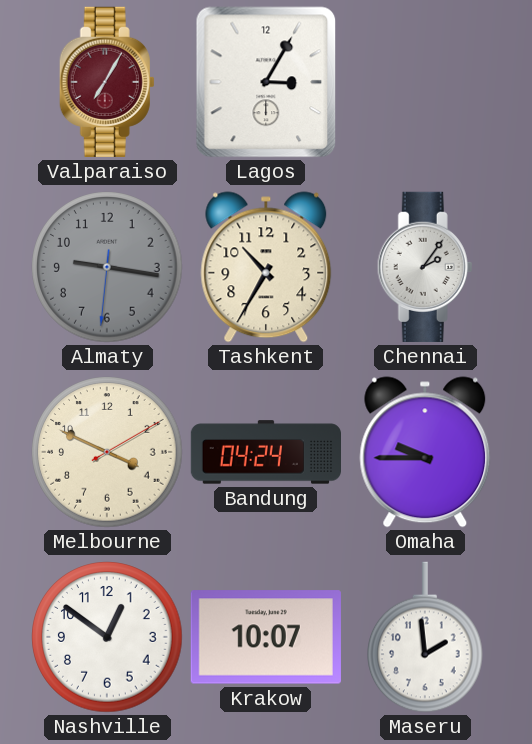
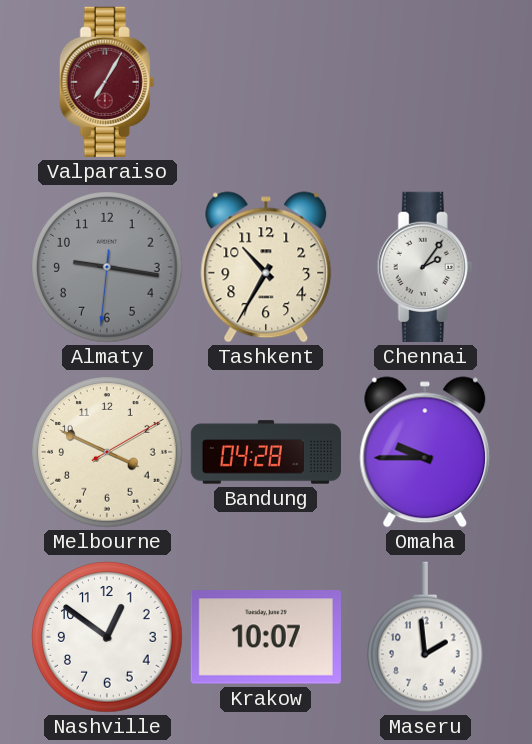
Lagos: 3:05 -> none (266, 82)
Bandung: 04:24 -> 04:28 (265, 452)
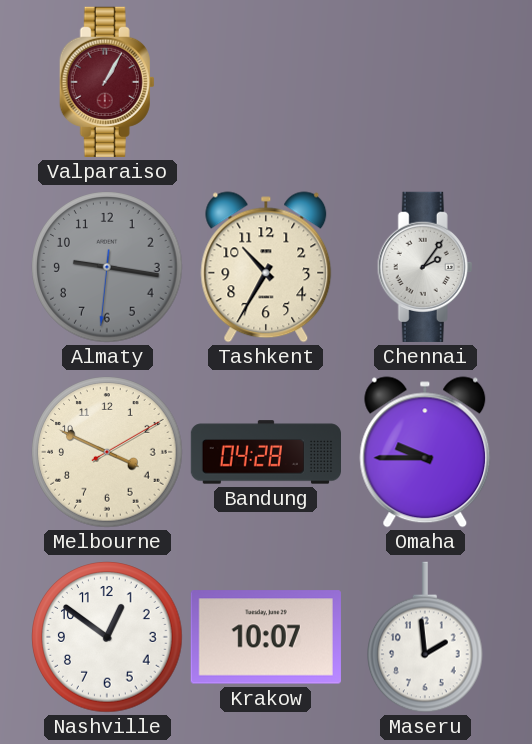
Valparaiso: 7:05 -> 1:05 (107, 82)
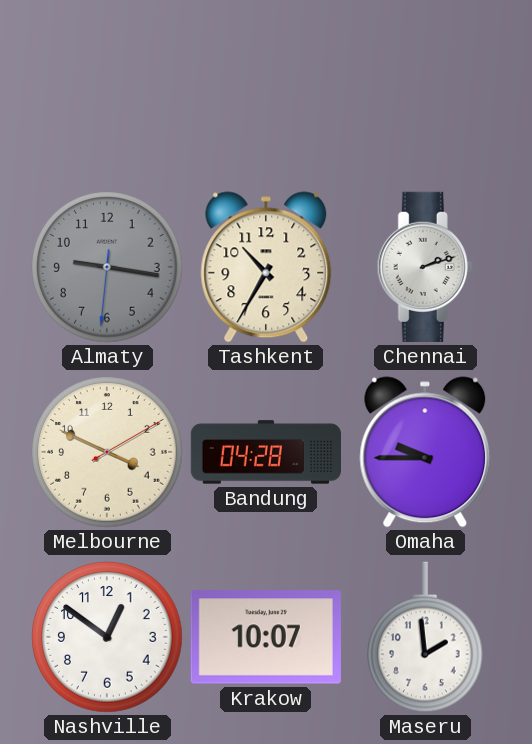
Valparaiso: 1:05 -> none (107, 82)
Chennai: 2:06 -> 2:12 (425, 267)
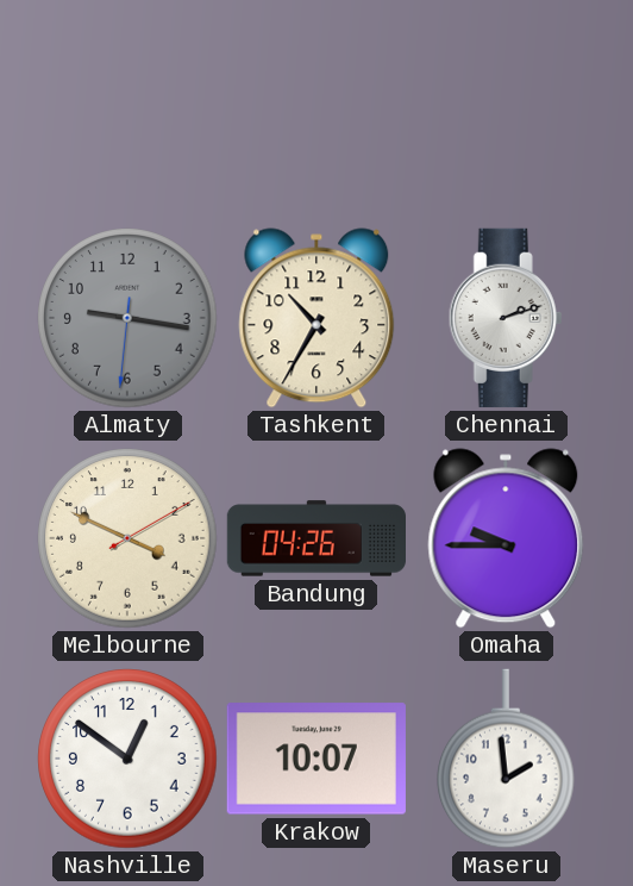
Bandung: 04:28 -> 04:26 (315, 538)
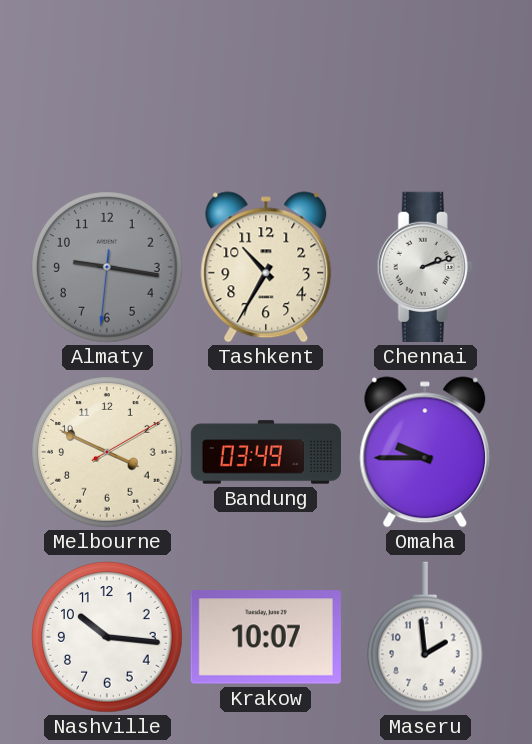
Bandung: 04:26 -> 03:49 (265, 452)
Nashville: 12:51 -> 10:16 (107, 637)
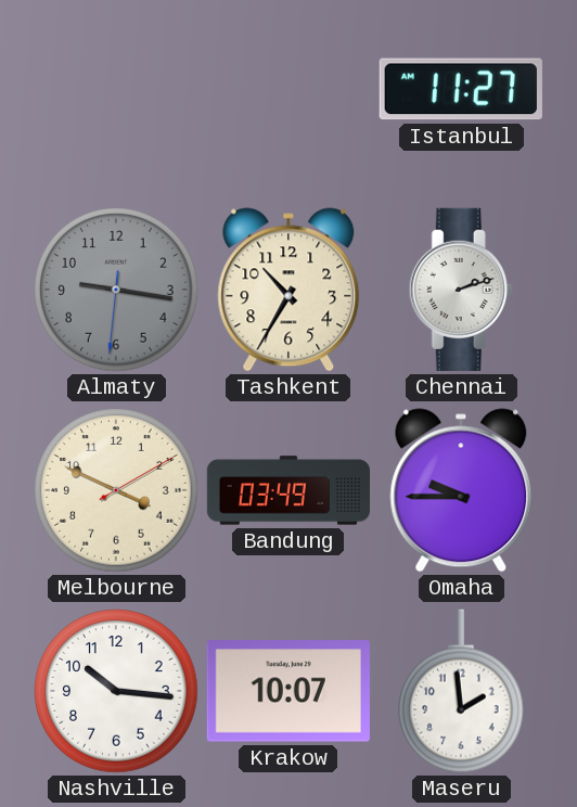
Istanbul: none -> 11:27 (461, 89)
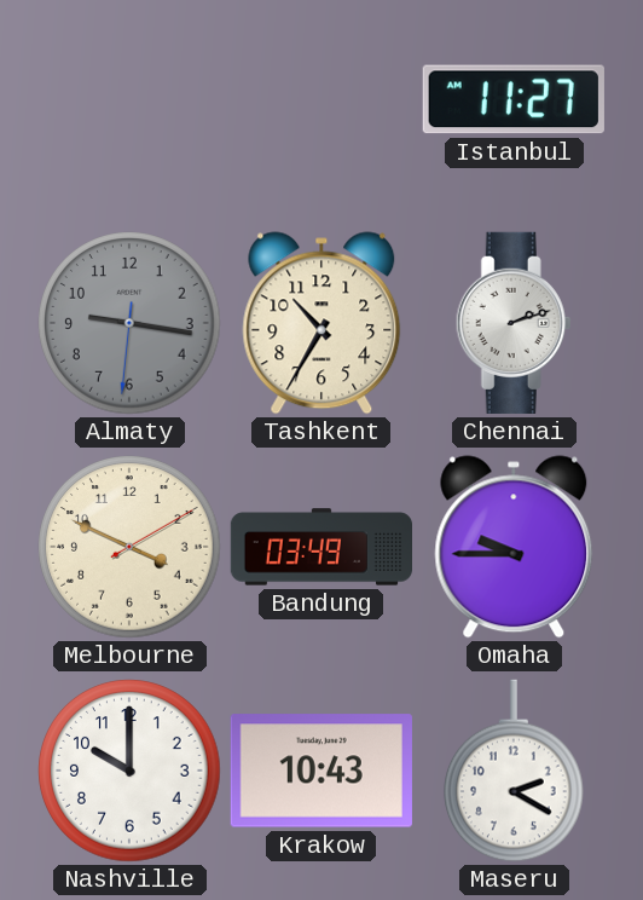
Nashville: 10:16 -> 10:00 (129, 771)
Krakow: 10:07 -> 10:43 (321, 771)
Maseru: 1:59 -> 2:20 (515, 771)
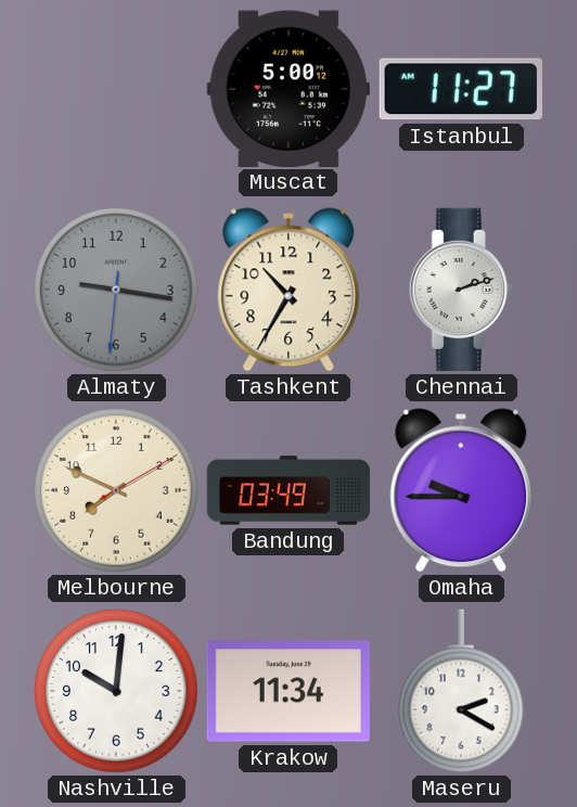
Muscat: none -> 5:00 (288, 88)
Melbourne: 3:49 -> 7:49 (116, 490)
Nashville: 10:00 -> 10:01 (116, 691)
Krakow: 10:43 -> 11:34 (288, 691)
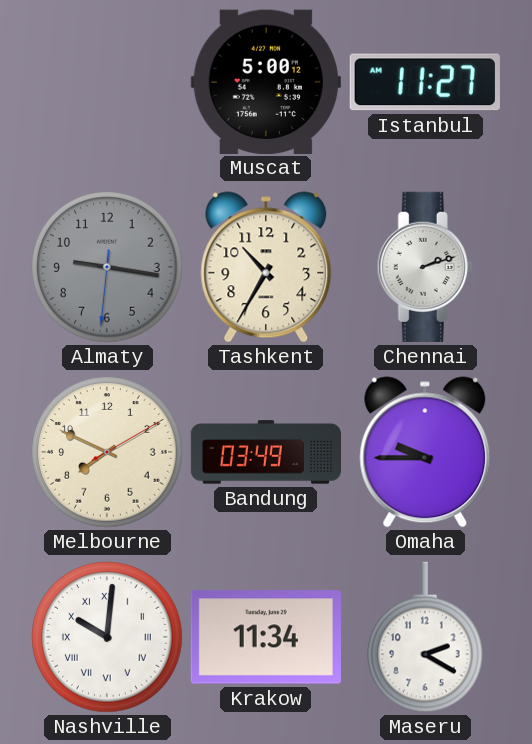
Nashville numerals: Arabic -> Roman (107, 637)
